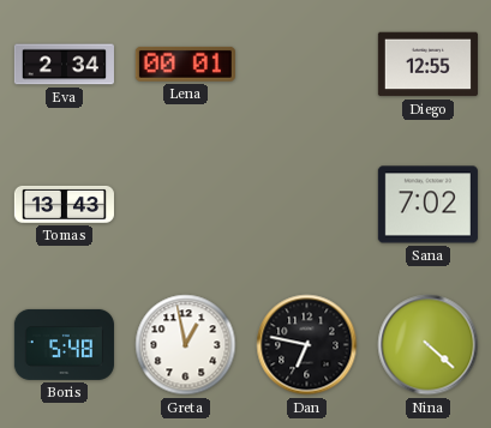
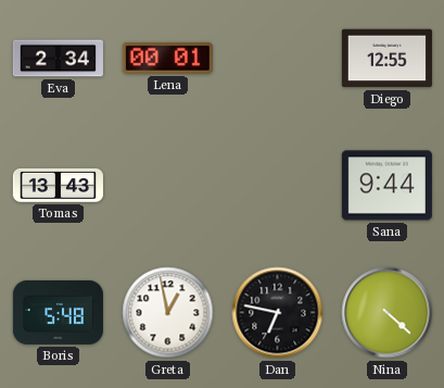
Sana: 7:02 -> 9:44 (386, 186)
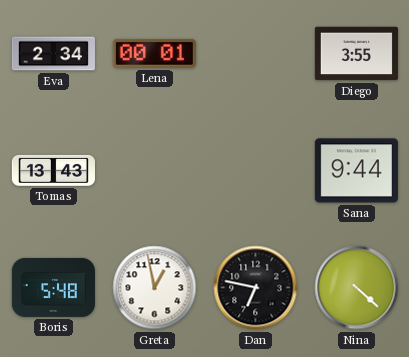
Diego: 12:55 -> 3:55 (356, 54)
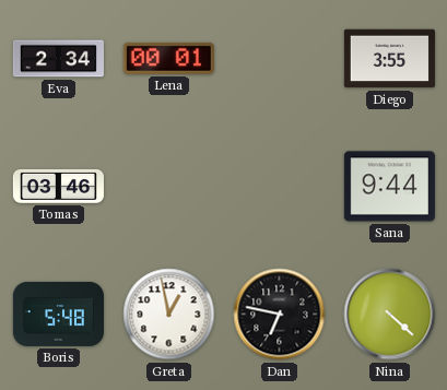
Tomas: 13:43 -> 03:46 (58, 186)
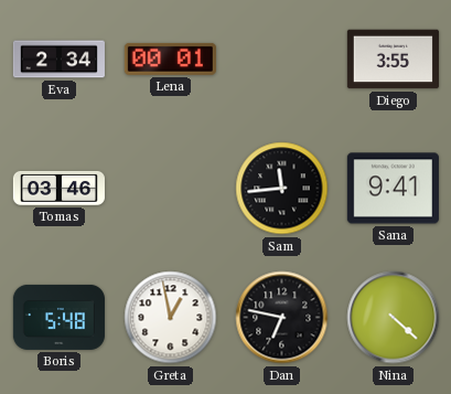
Sam: none -> 11:44 (282, 189)
Sana: 9:44 -> 9:41 (393, 189)
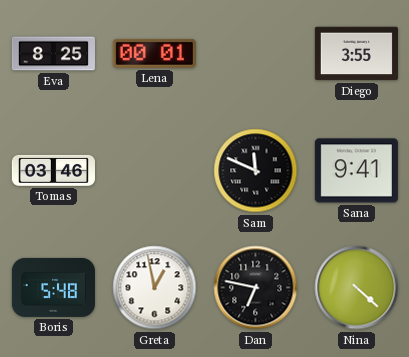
Eva: 2:34 -> 8:25 (53, 54)
Sam: 11:44 -> 11:49 (256, 171)
